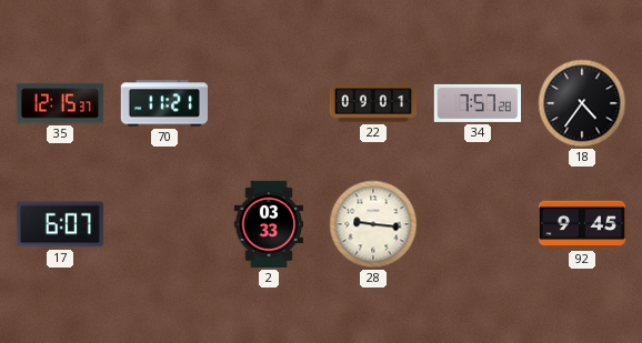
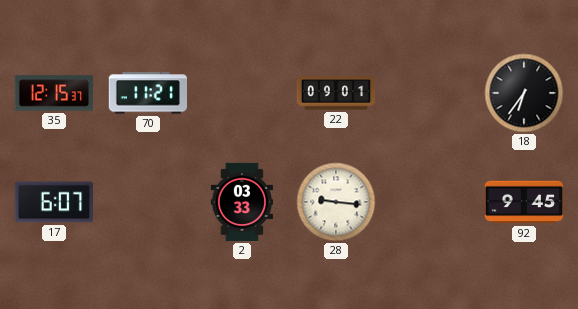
34: 7:57 -> none (478, 103)
18: 4:36 -> 6:36 (524, 93)
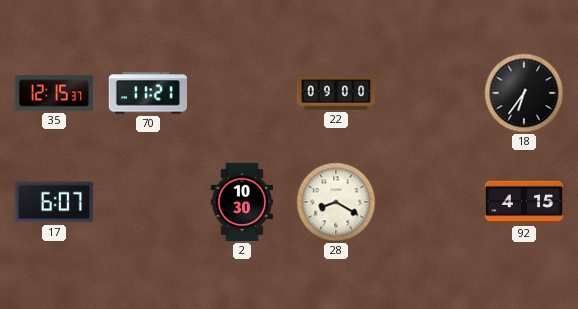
22: 09:01 -> 09:00 (336, 93)
2: 03:33 -> 10:30 (242, 202)
28: 9:16 -> 8:20 (336, 202)
92: 9:45 -> 4:15 (524, 202)
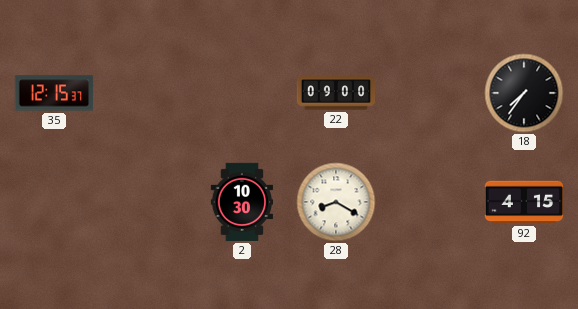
70: 11:21 -> none (147, 93)
18: 6:36 -> 7:36 (524, 93)
17: 6:07 -> none (53, 202)
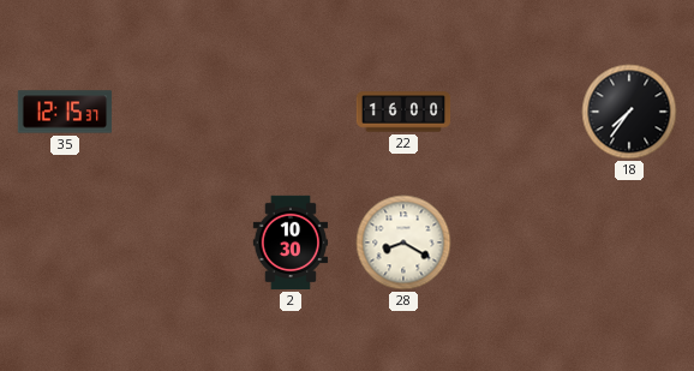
22: 09:00 -> 16:00 (403, 112)
92: 4:15 -> none (524, 202)
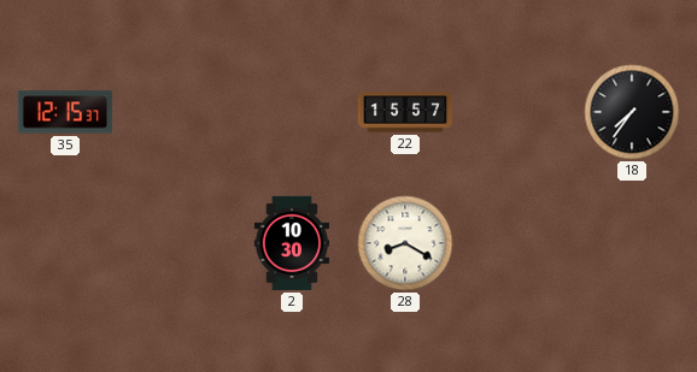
22: 16:00 -> 15:57 (405, 112)
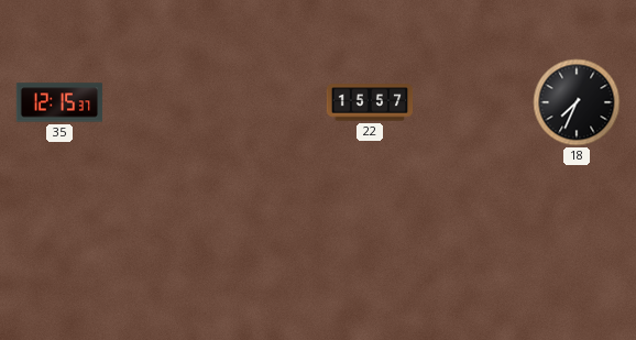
18: 7:36 -> 7:34 (577, 102)
2: 10:30 -> none (292, 243)
28: 8:20 -> none (405, 243)
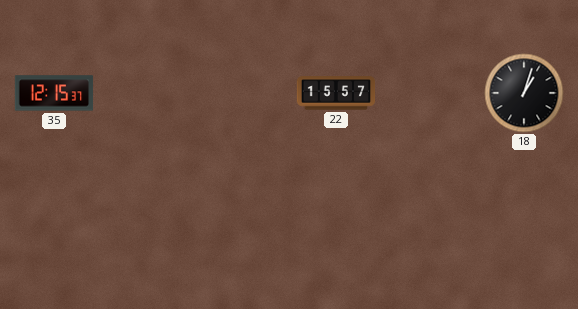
18: 7:34 -> 1:03 (524, 93)
